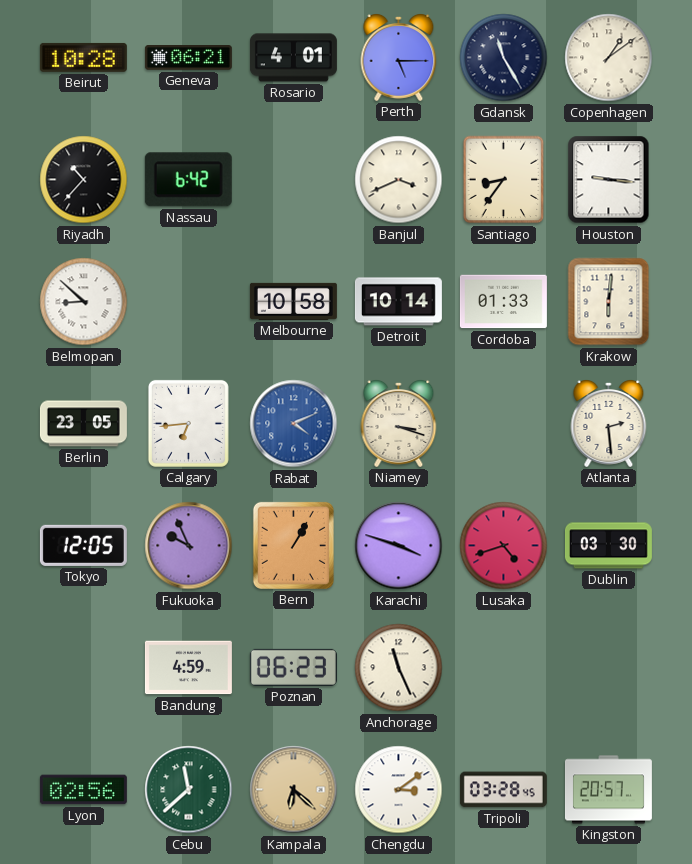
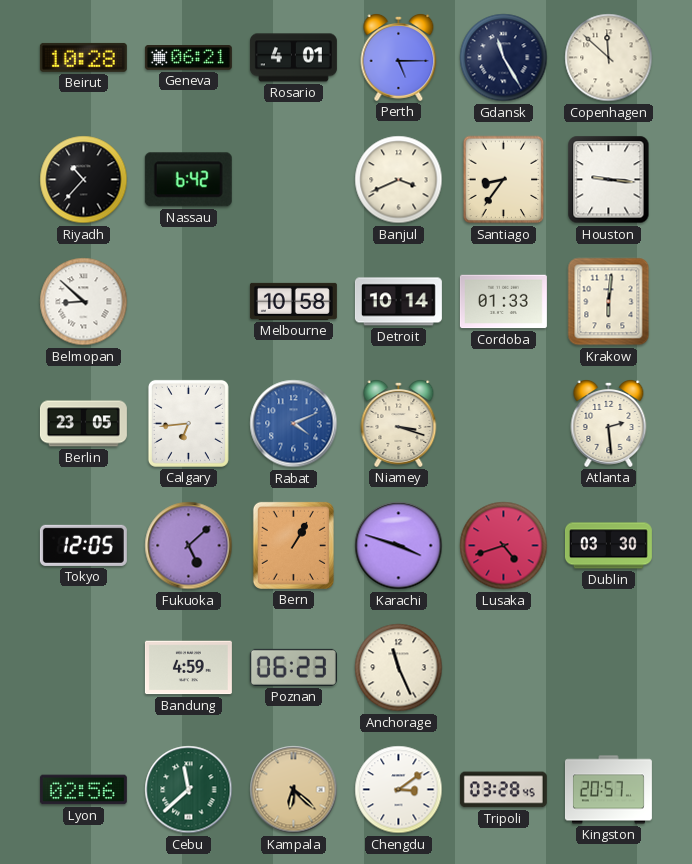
Copenhagen: 1:09 -> 11:52 (609, 58)
Fukuoka: 9:56 -> 5:08 (189, 546)
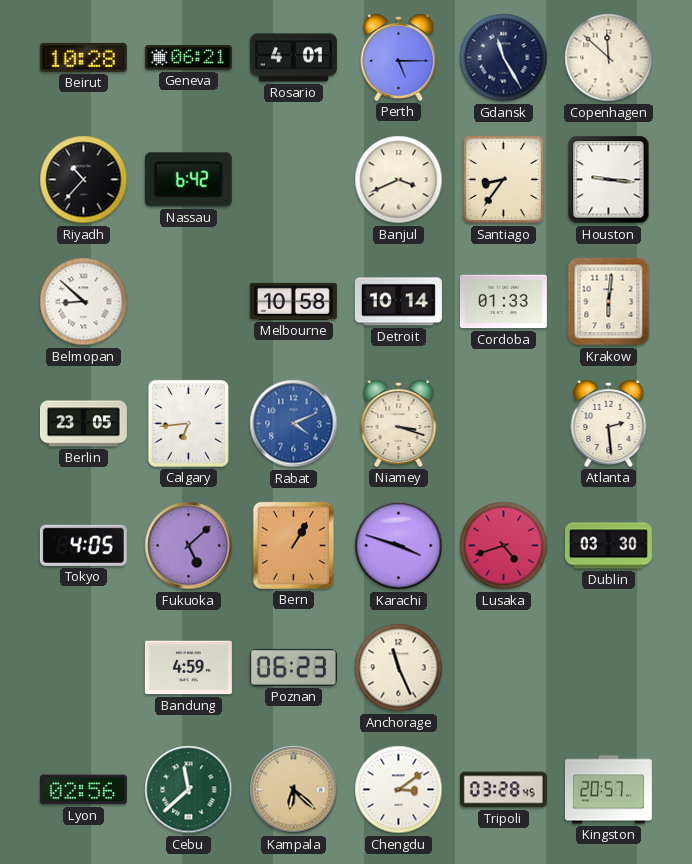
Tokyo: 12:05 -> 4:05 (83, 545)
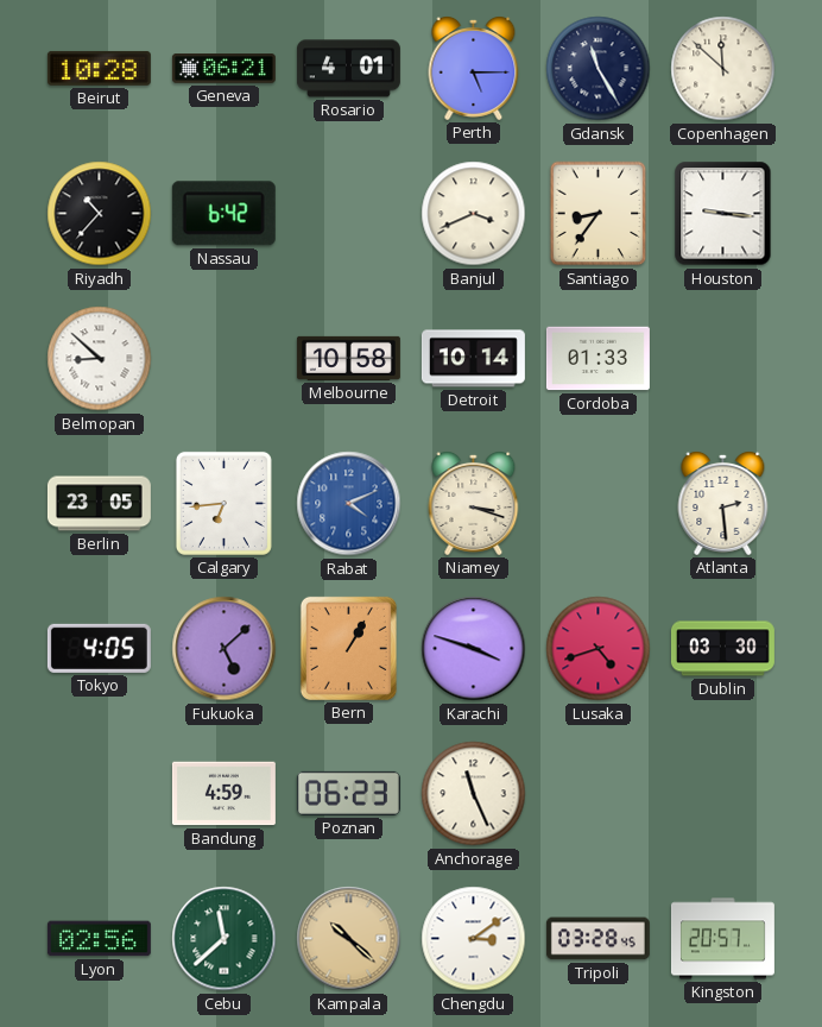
Krakow: 6:01 -> none (609, 302)
Kampala: 6:22 -> 10:22 (349, 939)
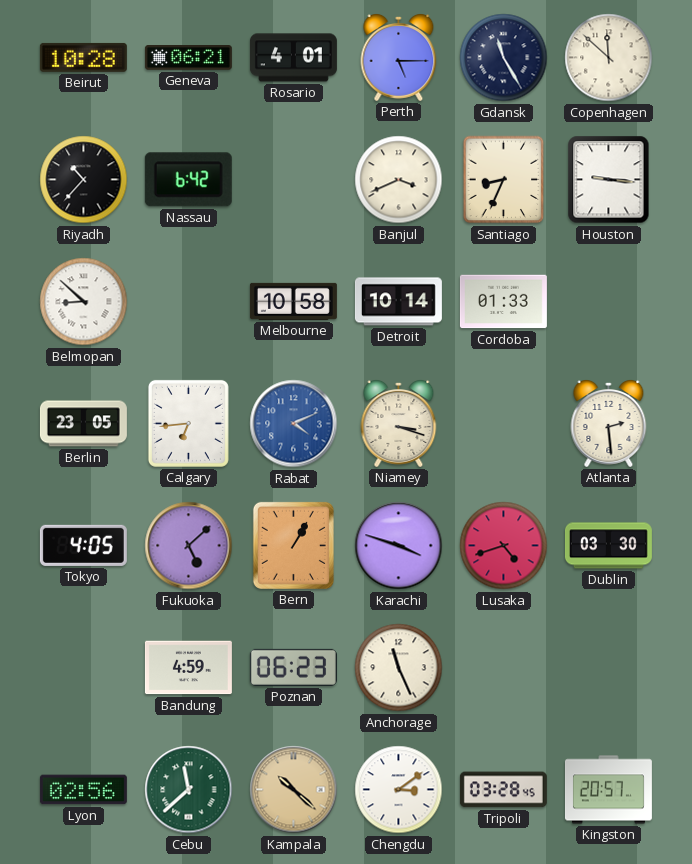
Santiago: 8:36 -> 8:34 (504, 180)
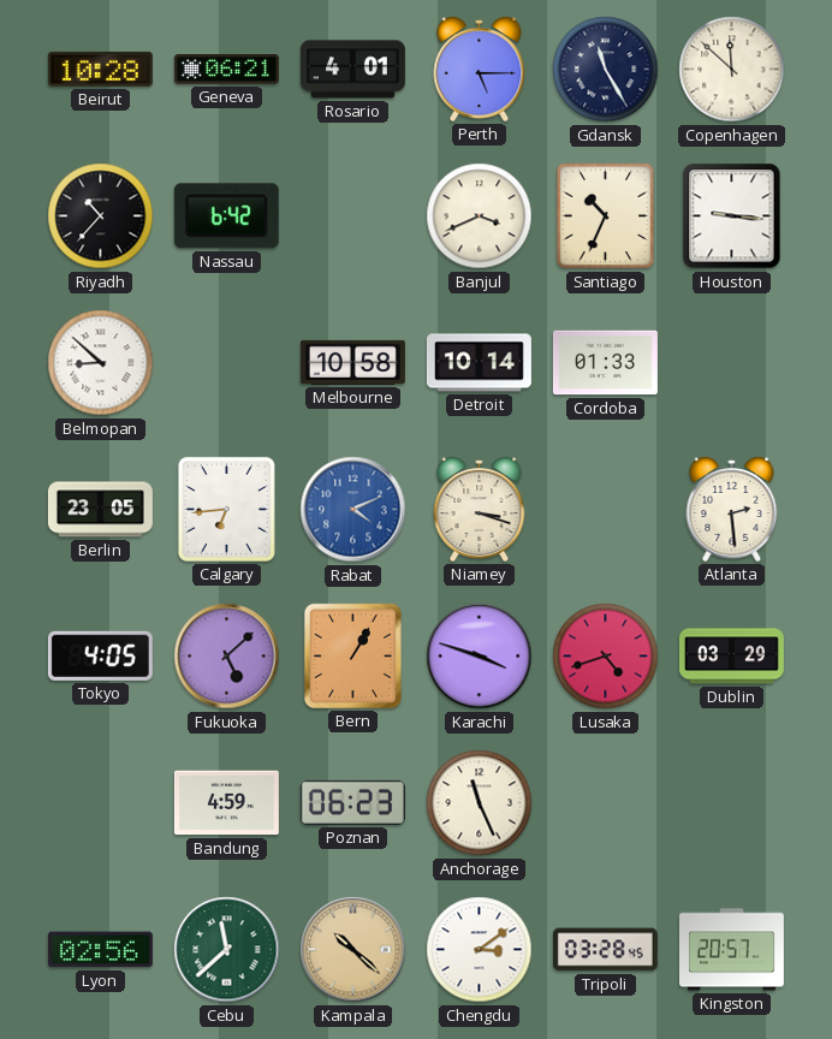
Santiago: 8:34 -> 10:34 (606, 216)
Dublin: 03:30 -> 03:29 (731, 657)
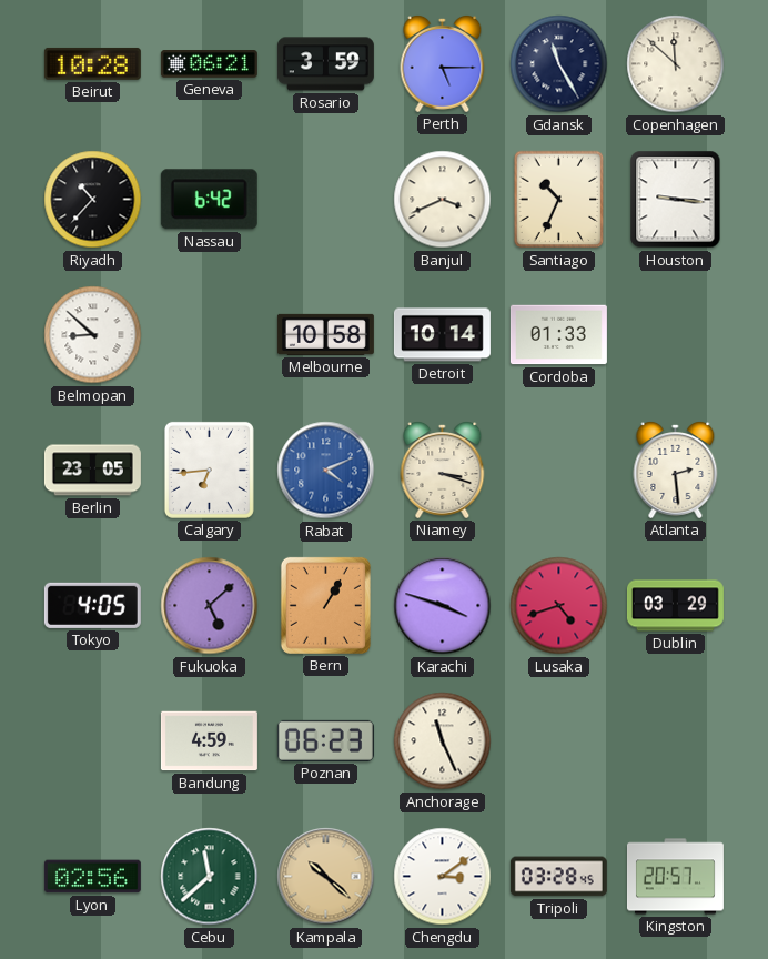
Rosario: 4:01 -> 3:59 (325, 64)
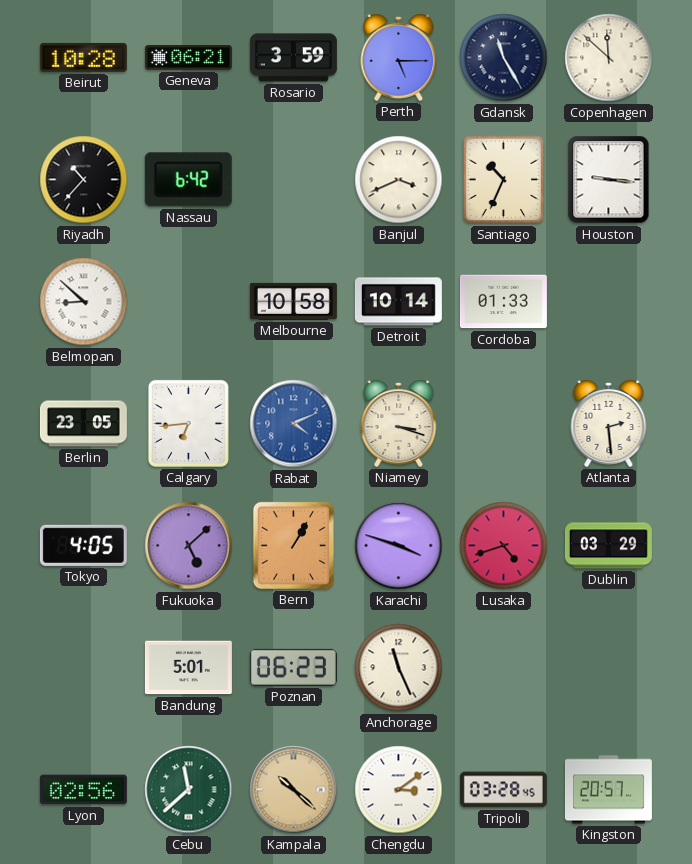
Bandung: 4:59 -> 5:01 (188, 668)
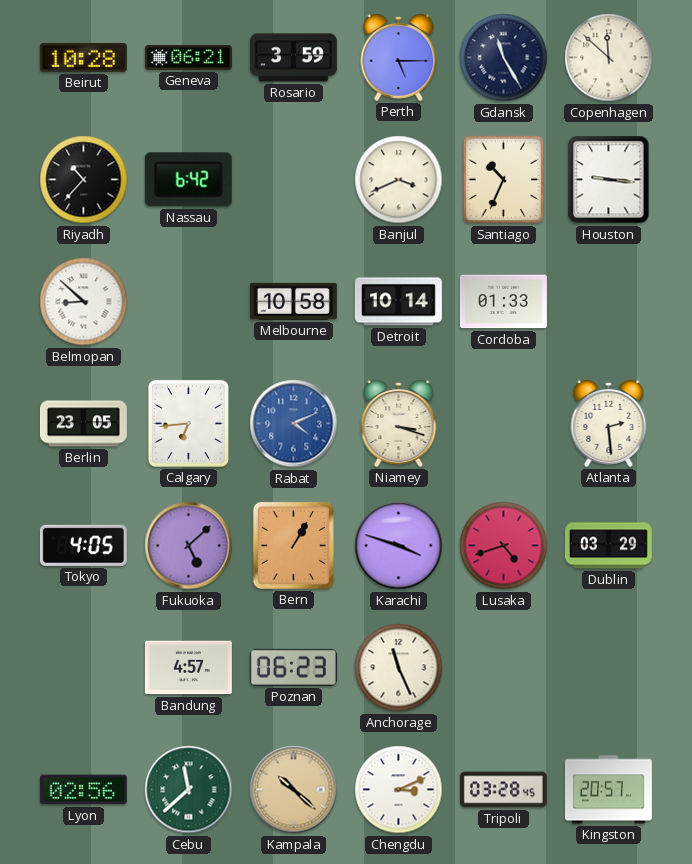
Bandung: 5:01 -> 4:57 (188, 668)
Chengdu: 3:09 -> 3:11 (399, 790)
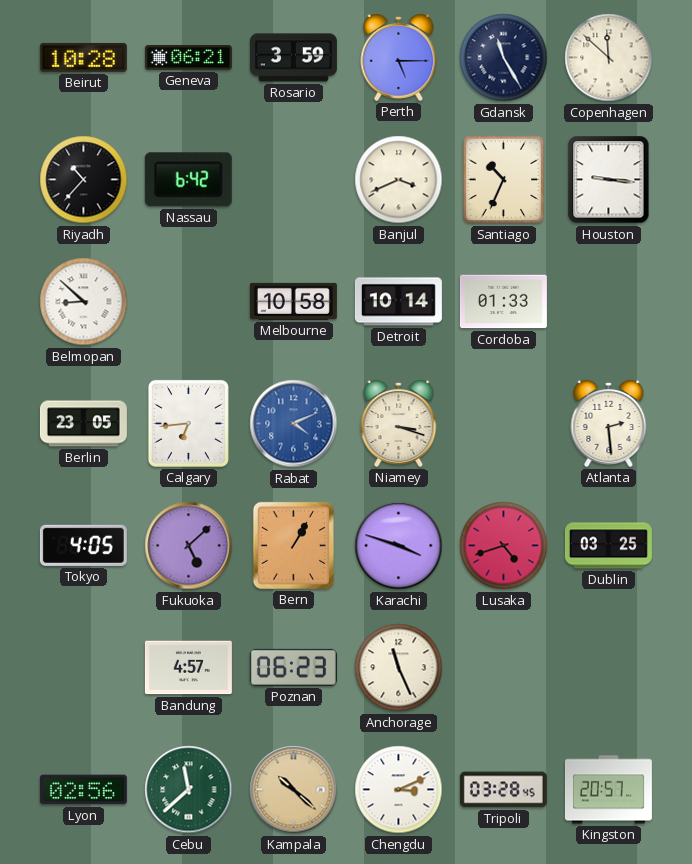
Dublin: 03:29 -> 03:25 (608, 546)
